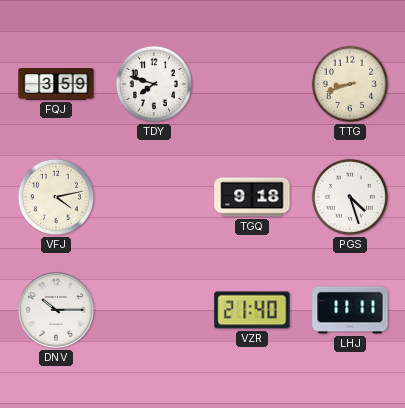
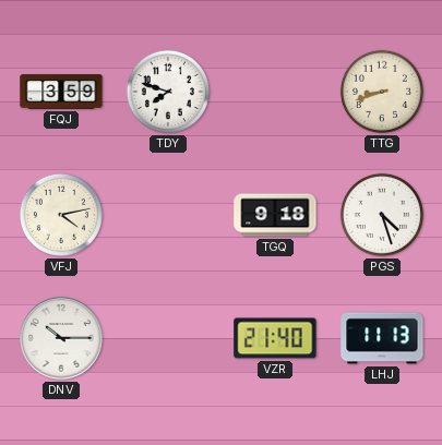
LHJ: 11:11 -> 11:13 (382, 338)
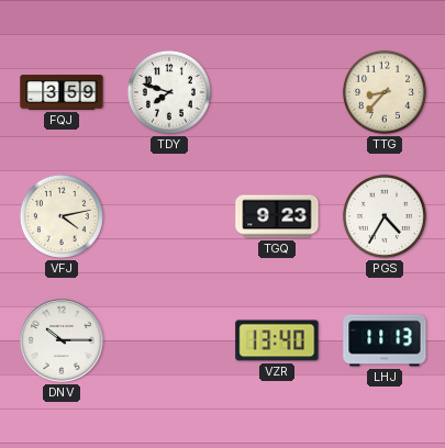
TTG: 8:42 -> 8:37 (385, 92)
TGQ: 9:18 -> 9:23 (277, 216)
PGS: 4:27 -> 4:35 (385, 216)
VZR: 21:40 -> 13:40 (277, 340)
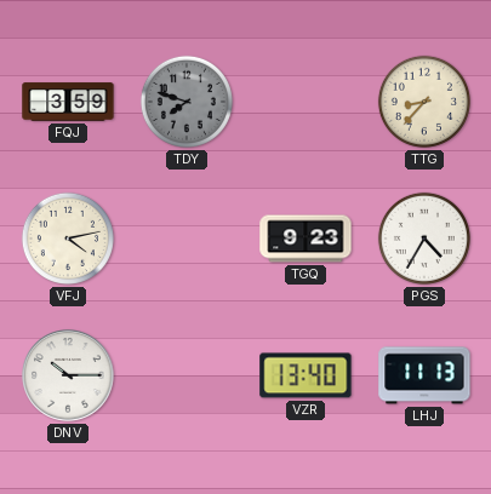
TDY dial: white -> grey (187, 102)
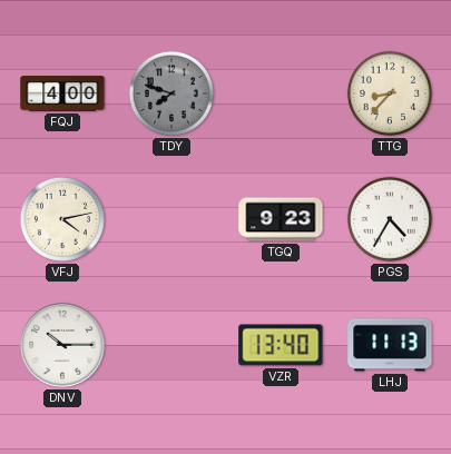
FQJ: 3:59 -> 4:00 (62, 93)
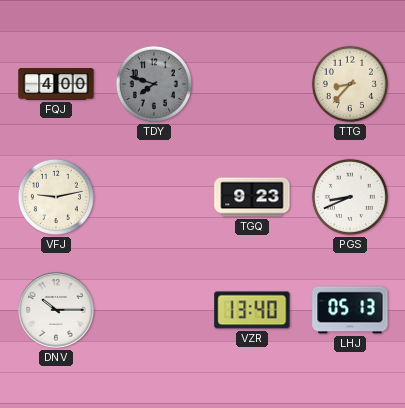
VFJ: 4:13 -> 9:13 (56, 197)
PGS: 4:35 -> 8:41 (350, 197)
LHJ: 11:13 -> 05:13 (350, 310)
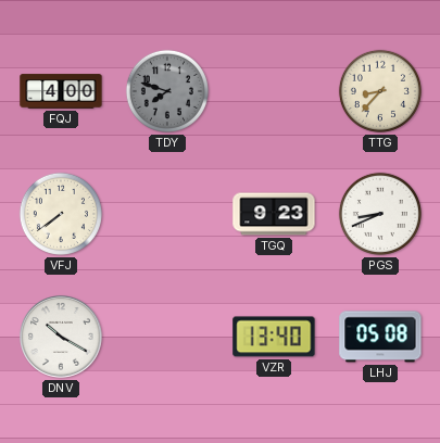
VFJ: 9:13 -> 7:39 (61, 214)
DNV: 10:15 -> 10:20 (61, 337)
LHJ: 05:13 -> 05:08 (380, 337)
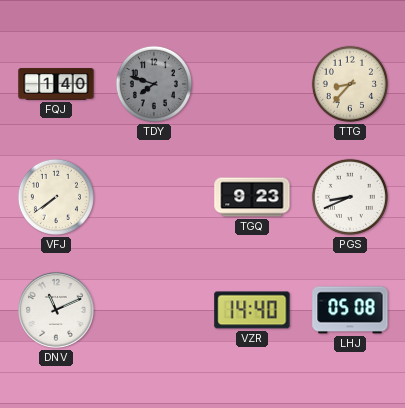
FQJ: 4:00 -> 1:40 (56, 84)
DNV: 10:20 -> 11:11 (56, 310)
VZR: 13:40 -> 14:40 (252, 310)
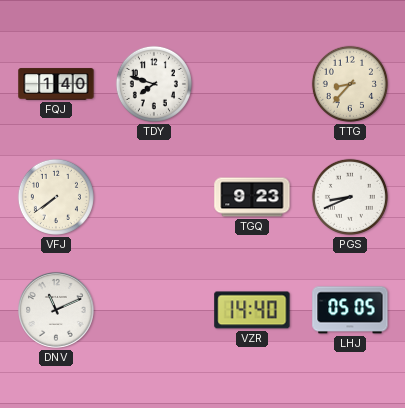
TDY dial: grey -> white (154, 84)
LHJ: 05:08 -> 05:05 (350, 310)
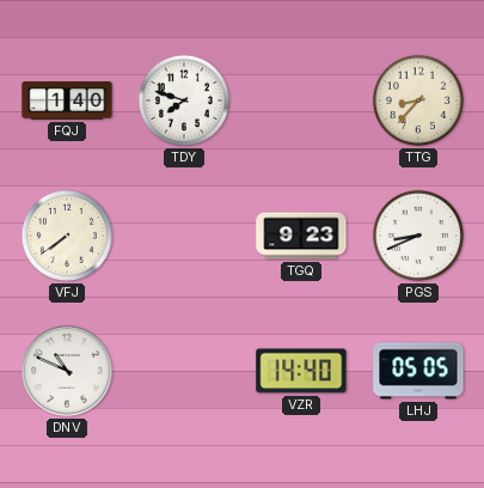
DNV: 11:11 -> 10:49 (67, 371)
